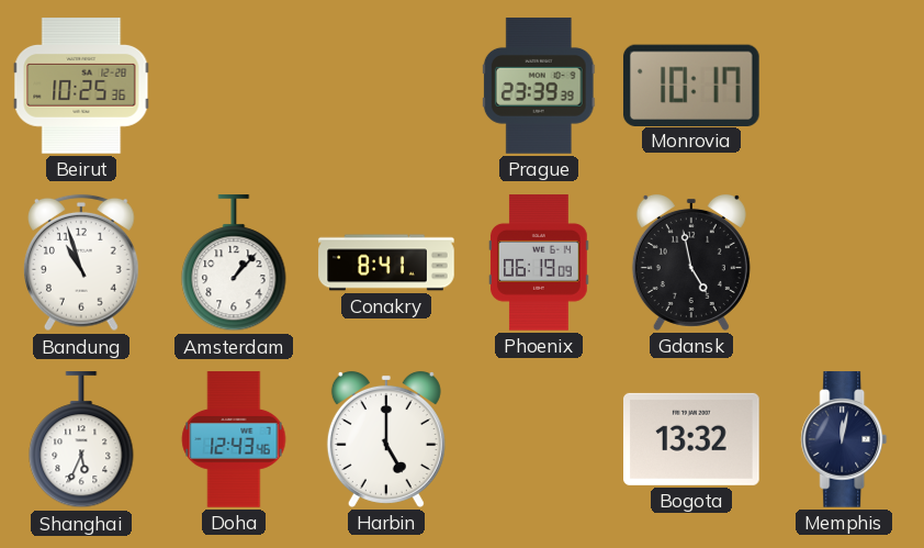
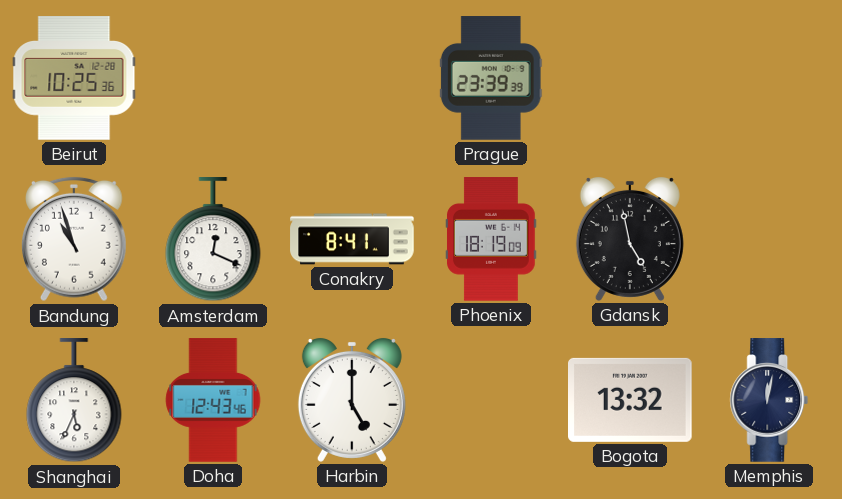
Monrovia: 10:17 -> none (691, 85)
Amsterdam: 1:07 -> 12:19 (213, 240)
Phoenix: 06:19 -> 18:19 (492, 239)
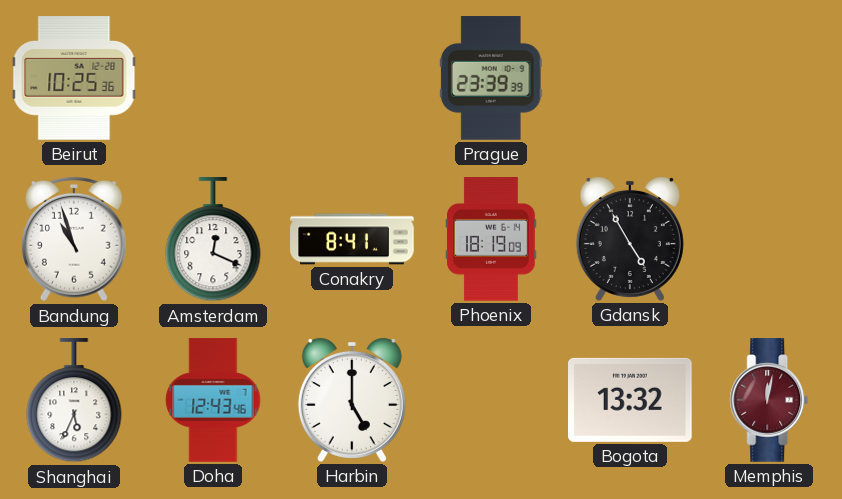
Gdansk: 4:58 -> 4:55 (630, 239)
Memphis dial: navy -> burgundy (769, 400)
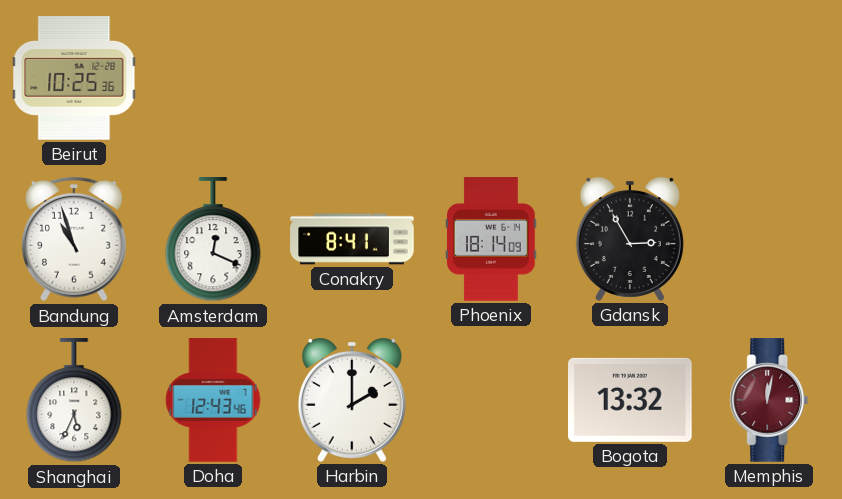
Prague: 23:39 -> none (491, 78)
Phoenix: 18:19 -> 18:14 (492, 239)
Gdansk: 4:55 -> 2:55 (630, 239)
Harbin: 5:00 -> 2:00 (352, 400)
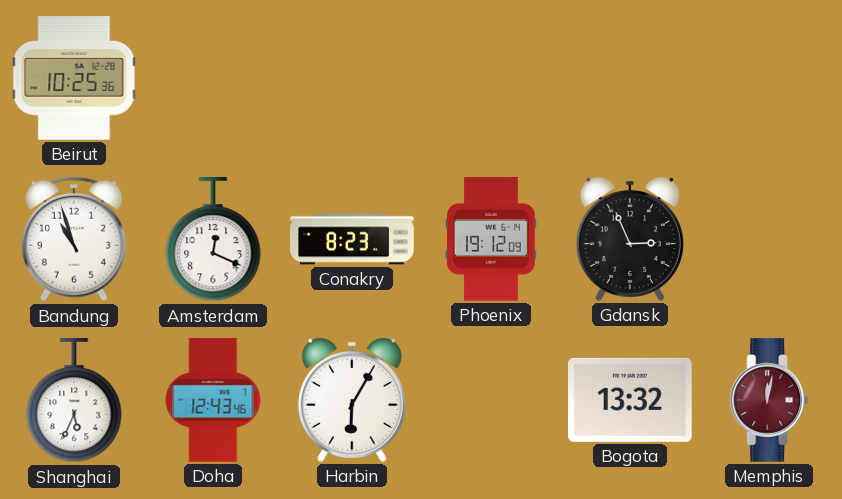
Conakry: 8:41 -> 8:23 (352, 239)
Phoenix: 18:14 -> 19:12 (492, 239)
Gdansk: 2:55 -> 2:56 (630, 239)
Harbin: 2:00 -> 6:05 (352, 400)
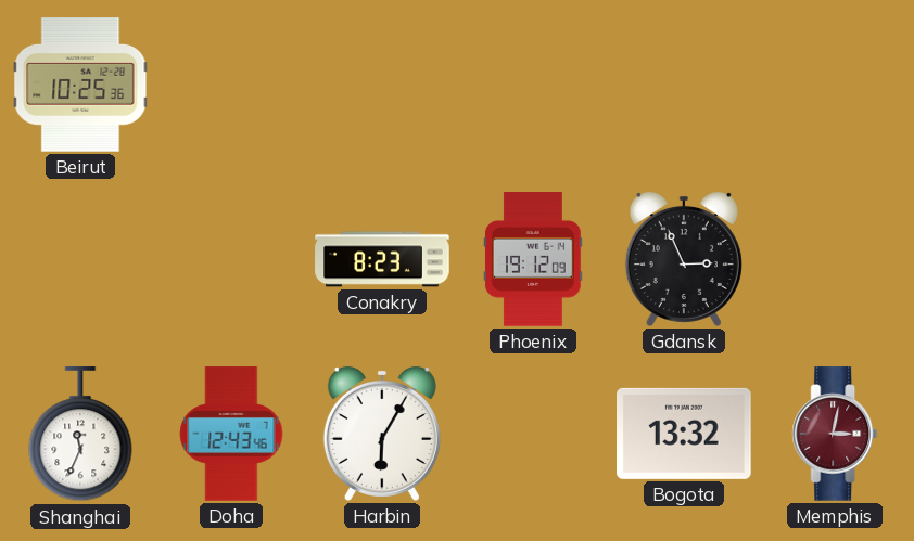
Bandung: 10:57 -> none (75, 239)
Amsterdam: 12:19 -> none (213, 240)
Shanghai: 5:34 -> 11:34 (80, 435)
Memphis: 12:02 -> 3:02 (835, 434)
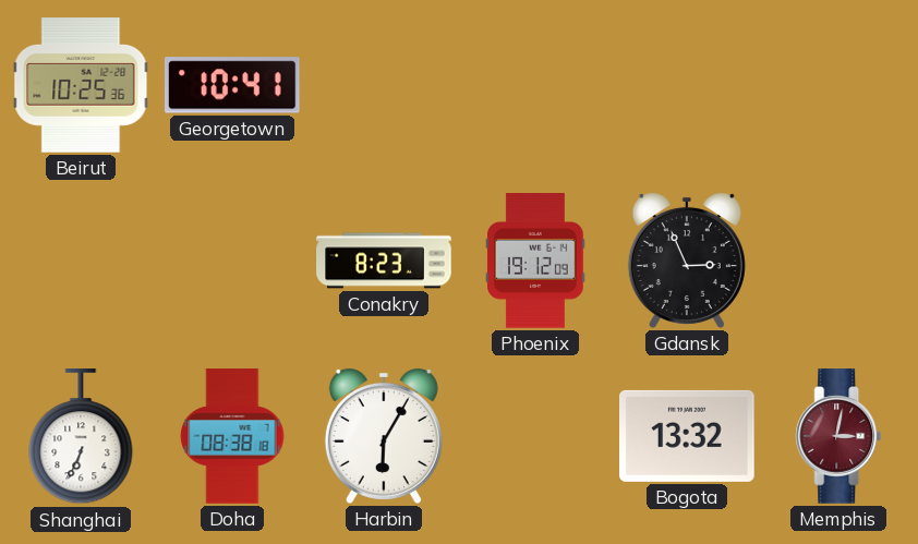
Georgetown: none -> 10:41 (233, 85)
Shanghai: 11:34 -> 6:34 (81, 437)
Doha: 12:43 -> 08:38 (232, 436)
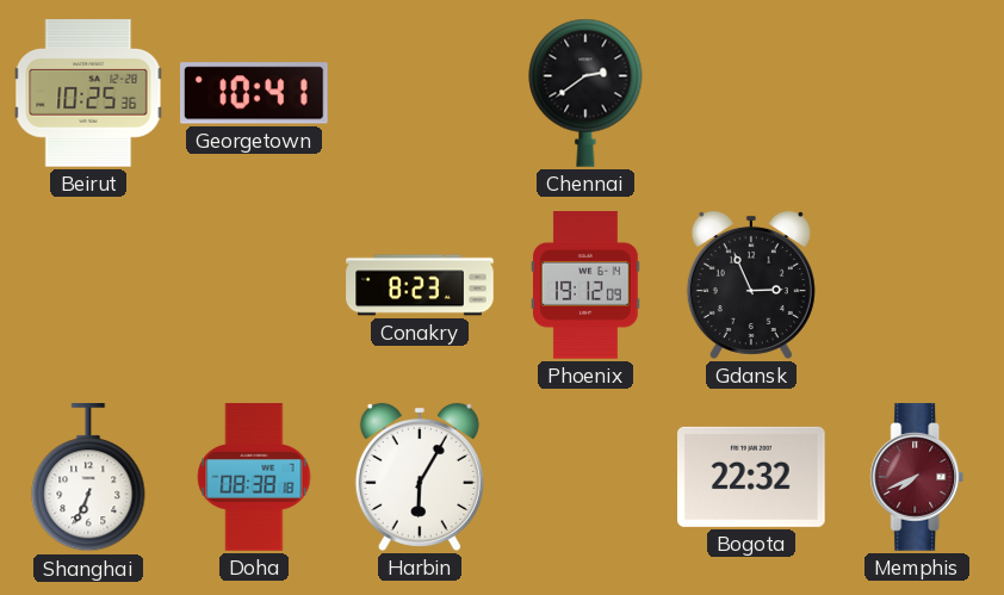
Chennai: none -> 2:39 (585, 93)
Bogota: 13:32 -> 22:32 (752, 477)
Memphis: 3:02 -> 7:41 (917, 477)
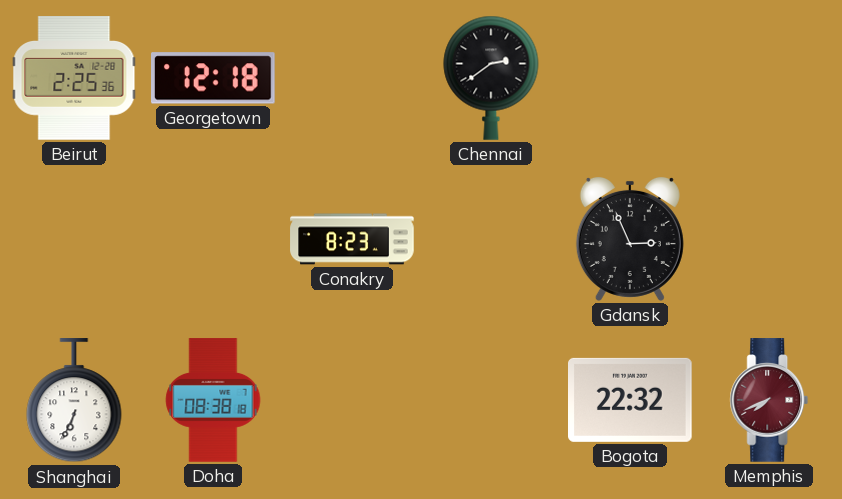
Beirut: 10:25 -> 2:25 (74, 78)
Georgetown: 10:41 -> 12:18 (214, 78)
Phoenix: 19:12 -> none (587, 285)
Harbin: 6:05 -> none (420, 477)
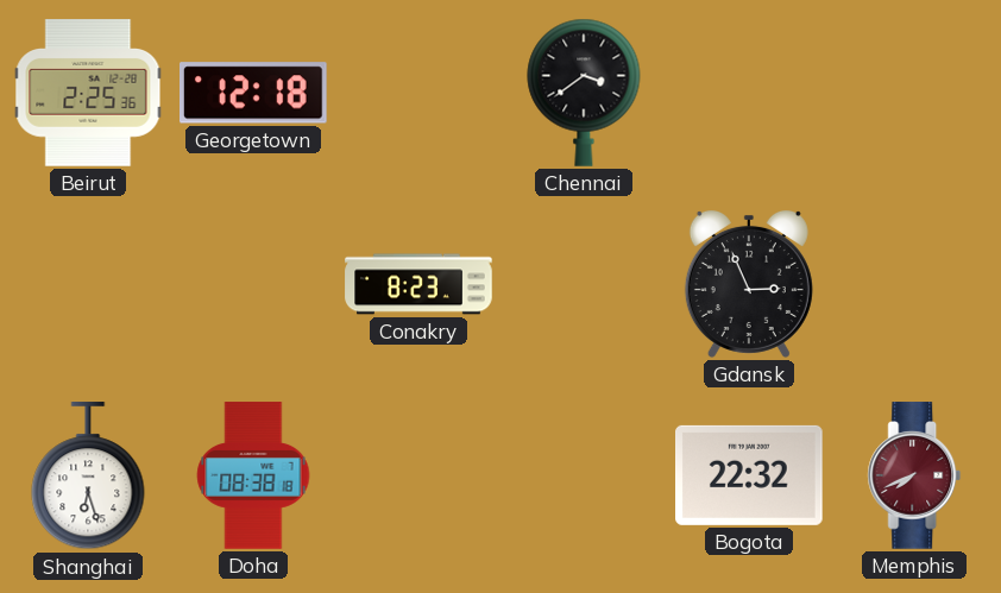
Chennai: 2:39 -> 3:39 (584, 93)
Shanghai: 6:34 -> 6:27 (88, 477)
